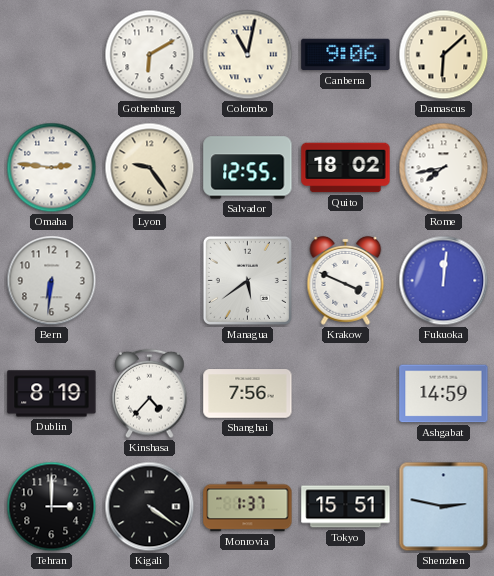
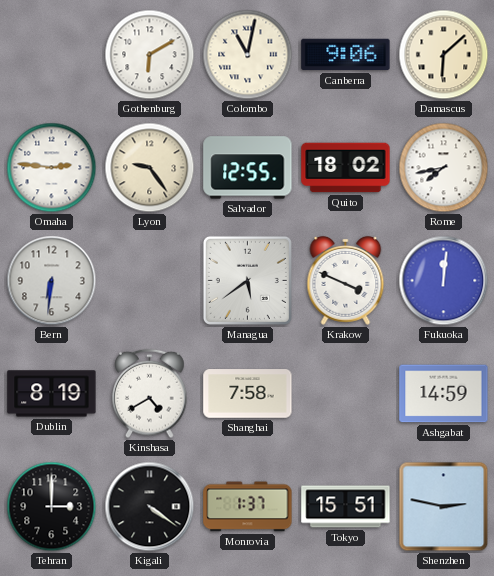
Kinshasa: 4:37 -> 4:40 (150, 394)
Shanghai: 7:56 -> 7:58 (248, 394)
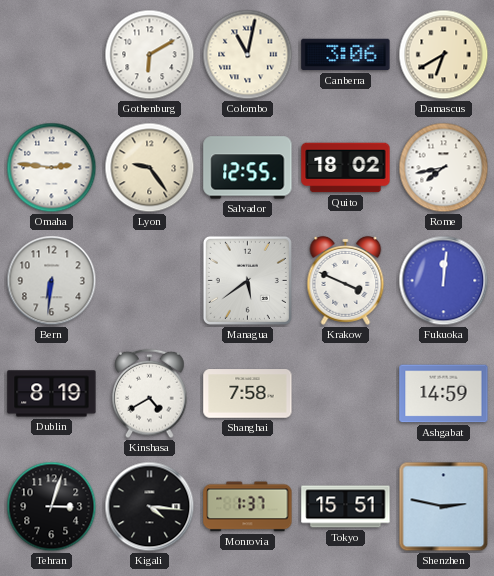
Canberra: 9:06 -> 3:06 (346, 55)
Damascus: 6:08 -> 6:40 (444, 55)
Tehran: 3:00 -> 3:03 (52, 507)
Kigali: 4:21 -> 4:16 (150, 507)
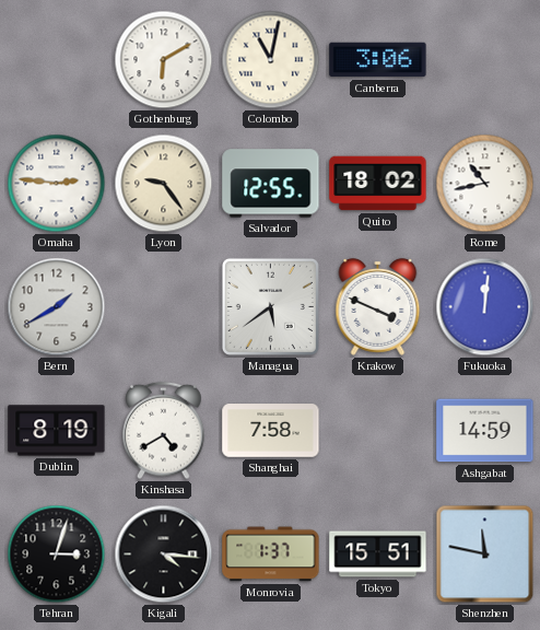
Damascus: 6:40 -> none (444, 55)
Rome: 7:43 -> 10:43 (485, 184)
Bern: 6:31 -> 1:40 (57, 307)
Shenzhen: 2:47 -> 11:47 (485, 555)
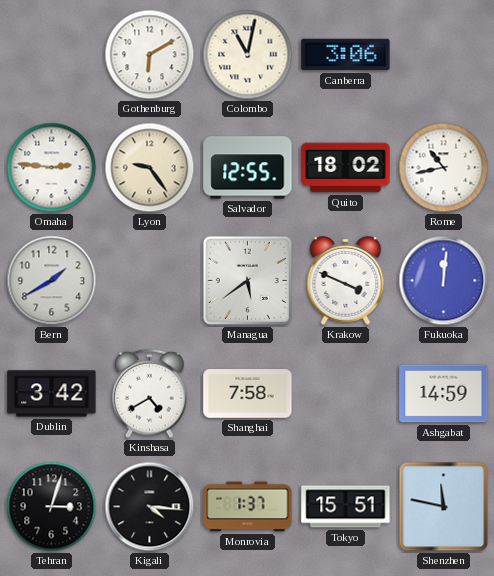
Dublin: 8:19 -> 3:42 (52, 394)
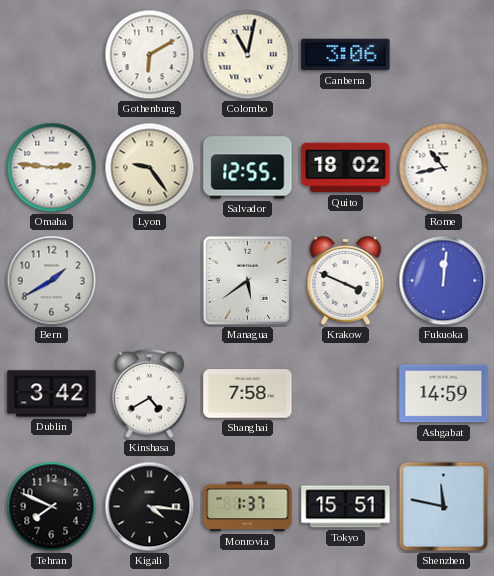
Tehran: 3:03 -> 7:49 (52, 507)
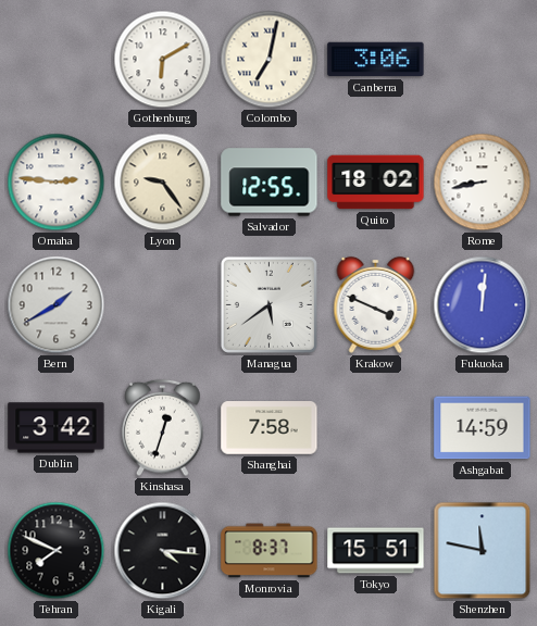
Colombo: 11:02 -> 7:02 (270, 60)
Rome: 10:43 -> 8:43 (483, 183)
Kinshasa: 4:40 -> 12:33 (163, 428)
Monrovia: 1:37 -> 8:37 (270, 551)
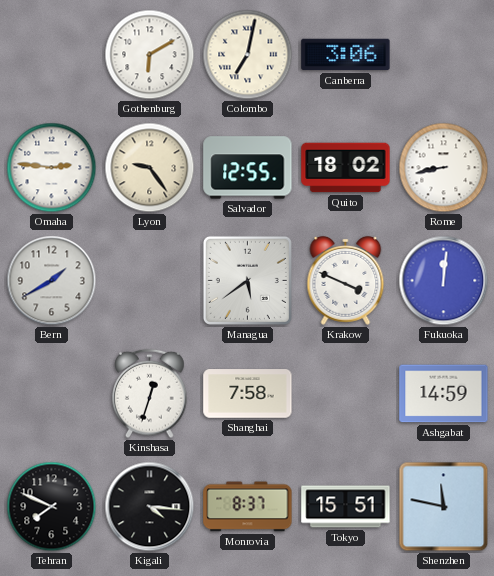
Dublin: 3:42 -> none (57, 428)
